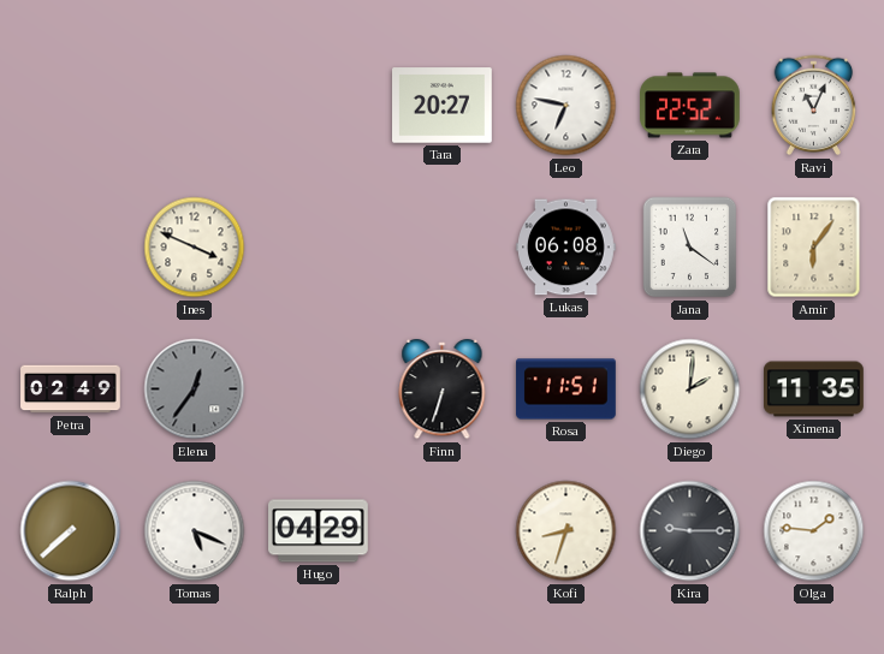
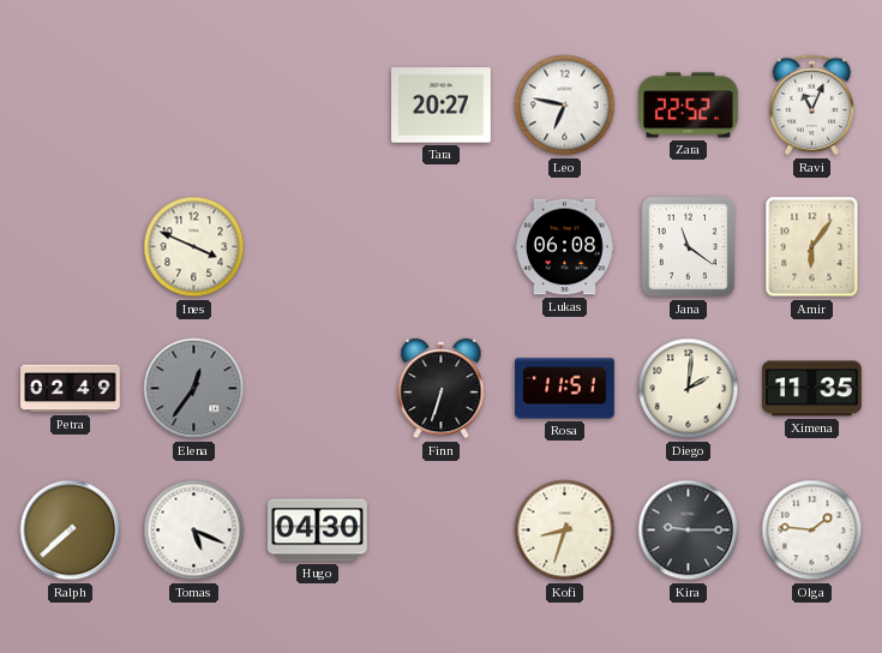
Hugo: 04:29 -> 04:30 (318, 531)
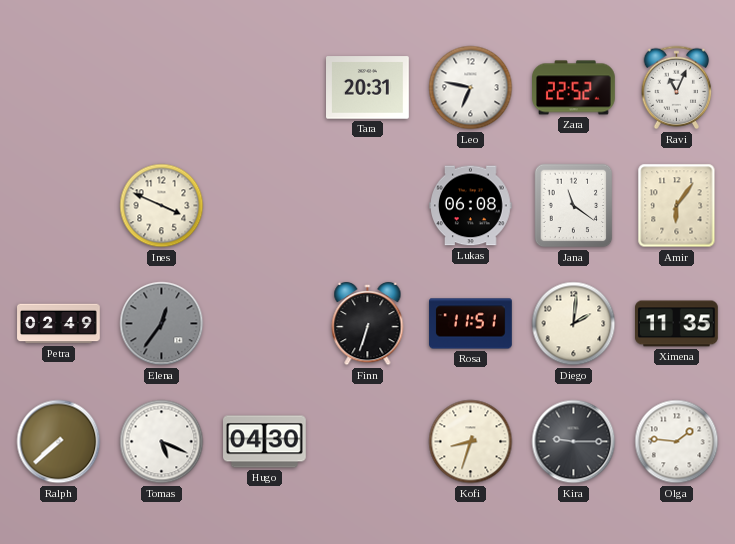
Tara: 20:27 -> 20:31 (368, 88)
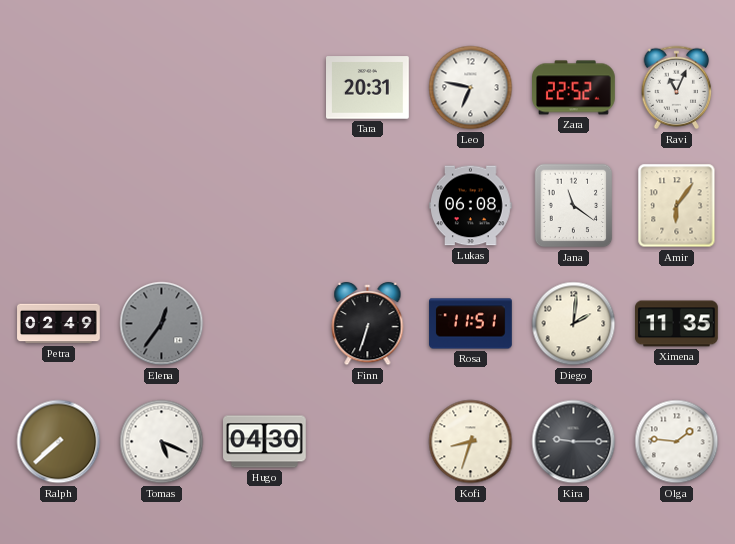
Ines: 3:49 -> none (162, 206)
